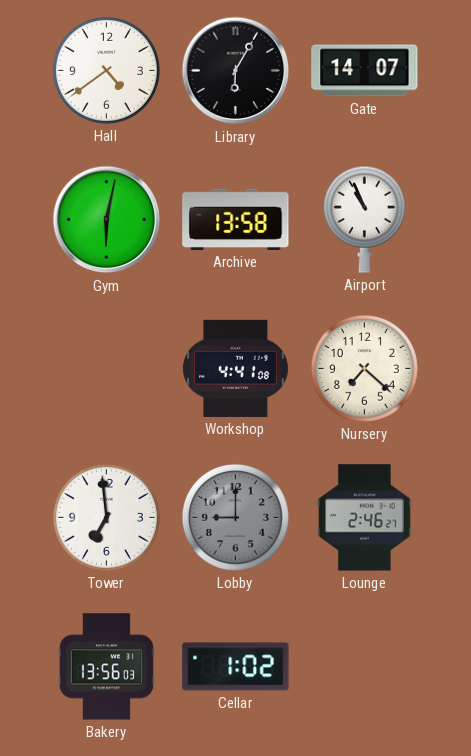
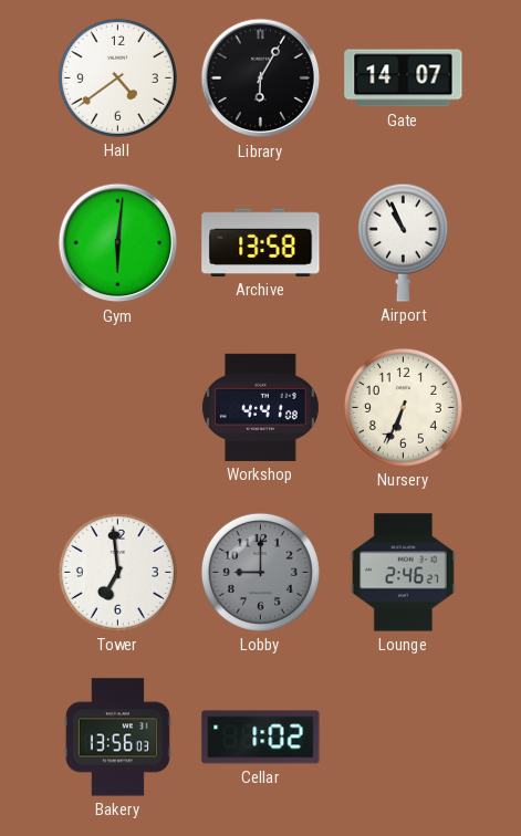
Gym: 6:02 -> 6:01 (118, 243)
Nursery: 7:22 -> 6:34 (403, 407)
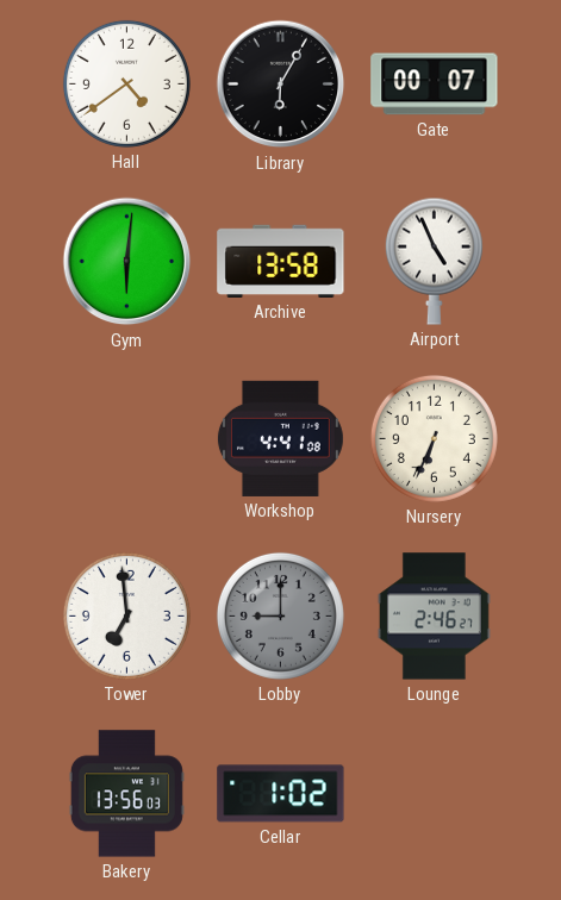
Gate: 14:07 -> 00:07 (435, 85)
Airport: 10:56 -> 4:56 (434, 261)
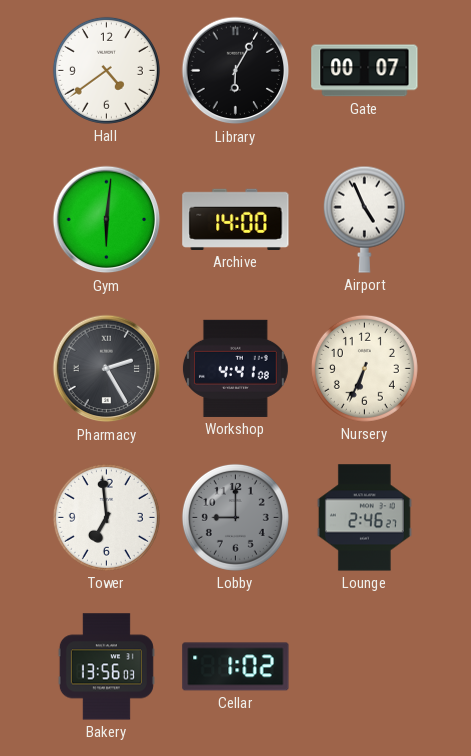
Archive: 13:58 -> 14:00 (236, 219)
Pharmacy: none -> 2:25 (107, 369)
